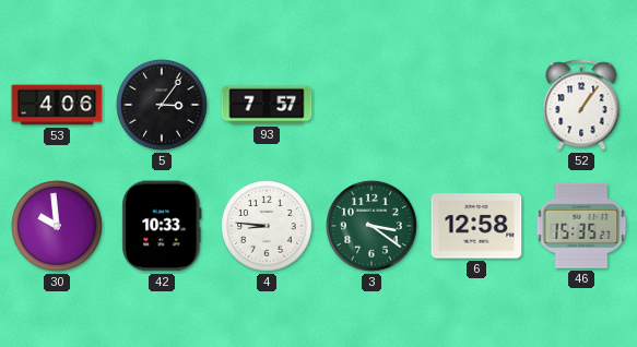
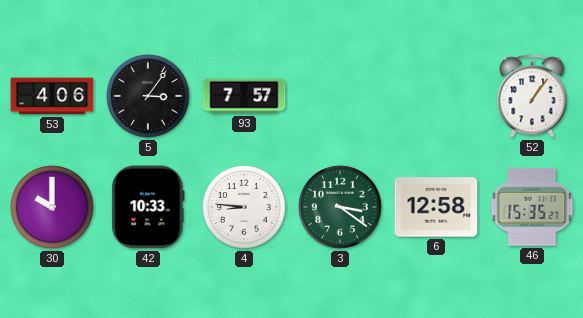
30: 9:59 -> 10:00 (52, 207)
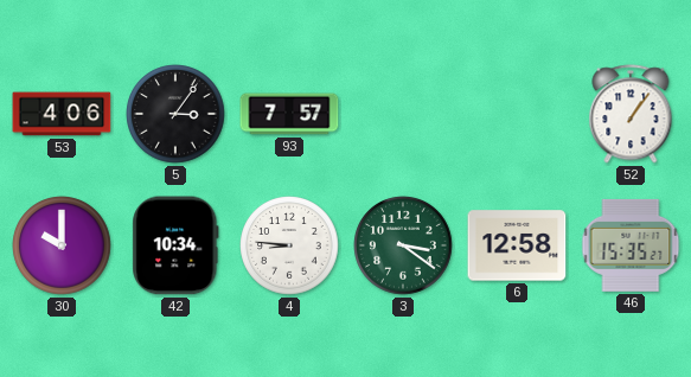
42: 10:33 -> 10:34 (175, 245)
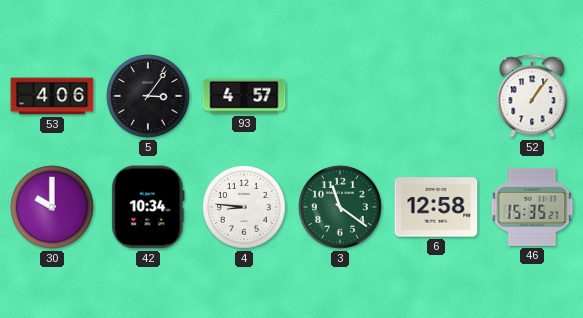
93: 7:57 -> 4:57 (244, 96)
3: 3:21 -> 11:21 (340, 207)
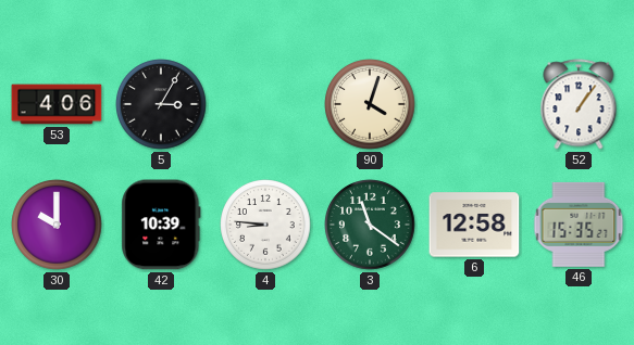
5: 3:06 -> 3:05 (161, 104)
93: 4:57 -> none (244, 96)
90: none -> 4:03 (370, 104)
42: 10:34 -> 10:39 (161, 225)
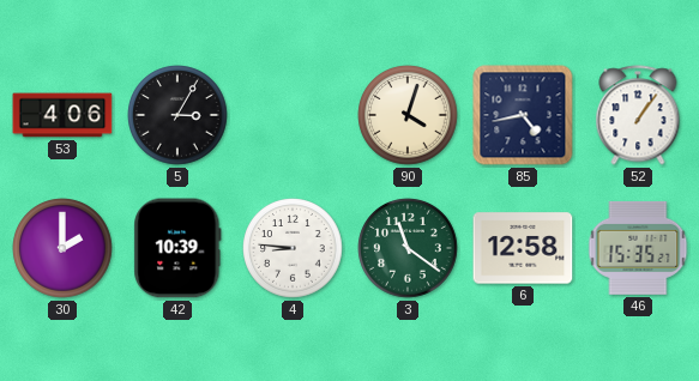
85: none -> 4:43 (523, 115)
30: 10:00 -> 2:00 (62, 248)
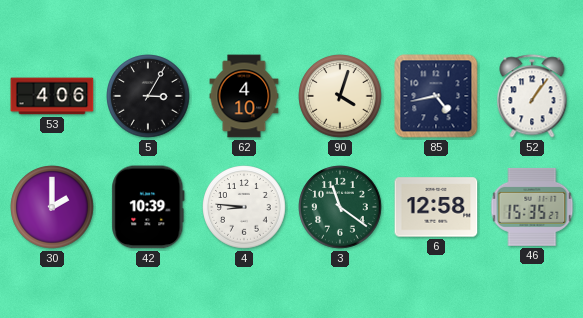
62: none -> 4:10 (244, 96)
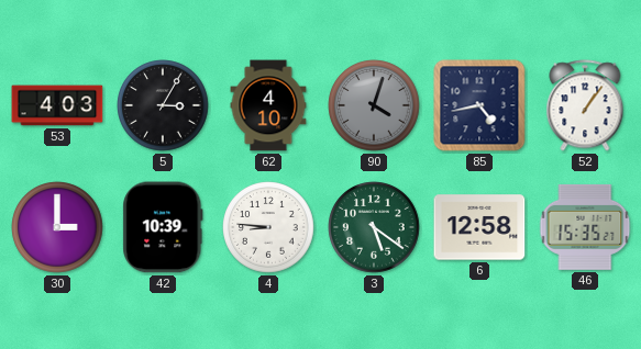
53: 4:06 -> 4:03 (57, 105)
90 dial: cream -> grey (374, 105)
30: 2:00 -> 3:00 (57, 227)
3: 11:21 -> 5:21 (374, 227)
